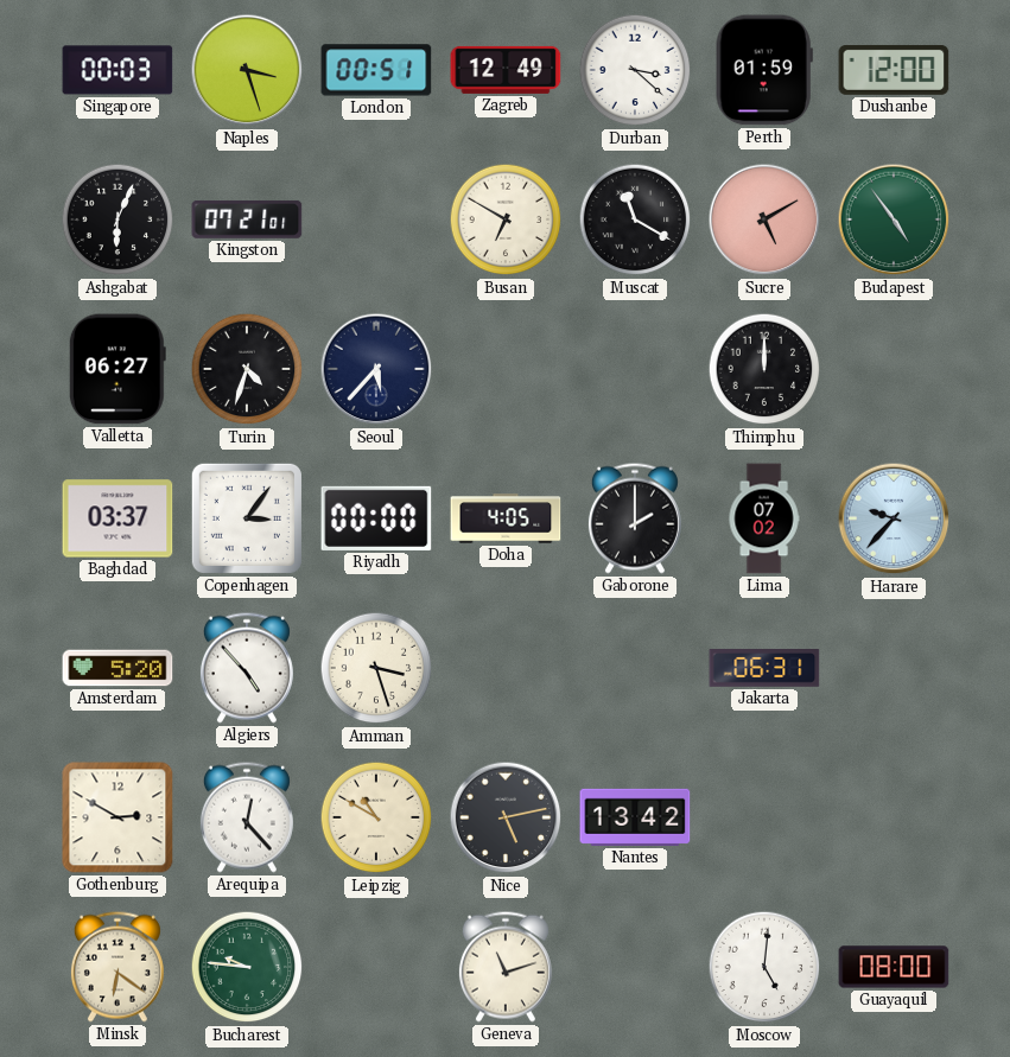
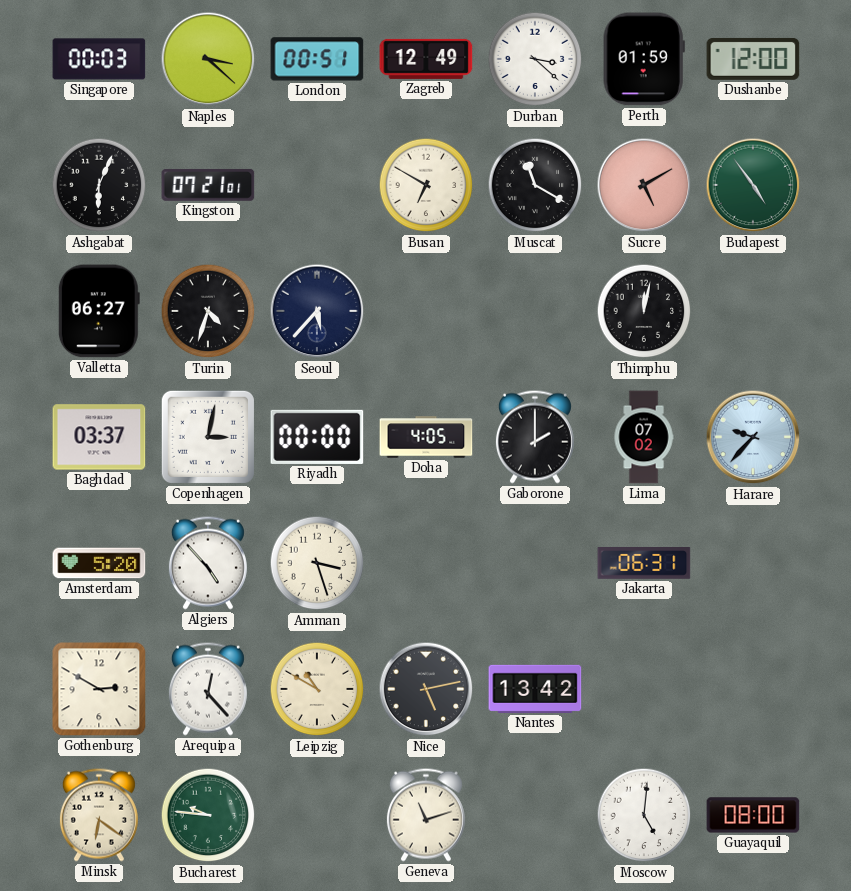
Naples: 3:27 -> 3:22 (208, 59)
Thimphu: 12:00 -> 12:02 (644, 311)
Copenhagen: 3:06 -> 3:02 (208, 437)
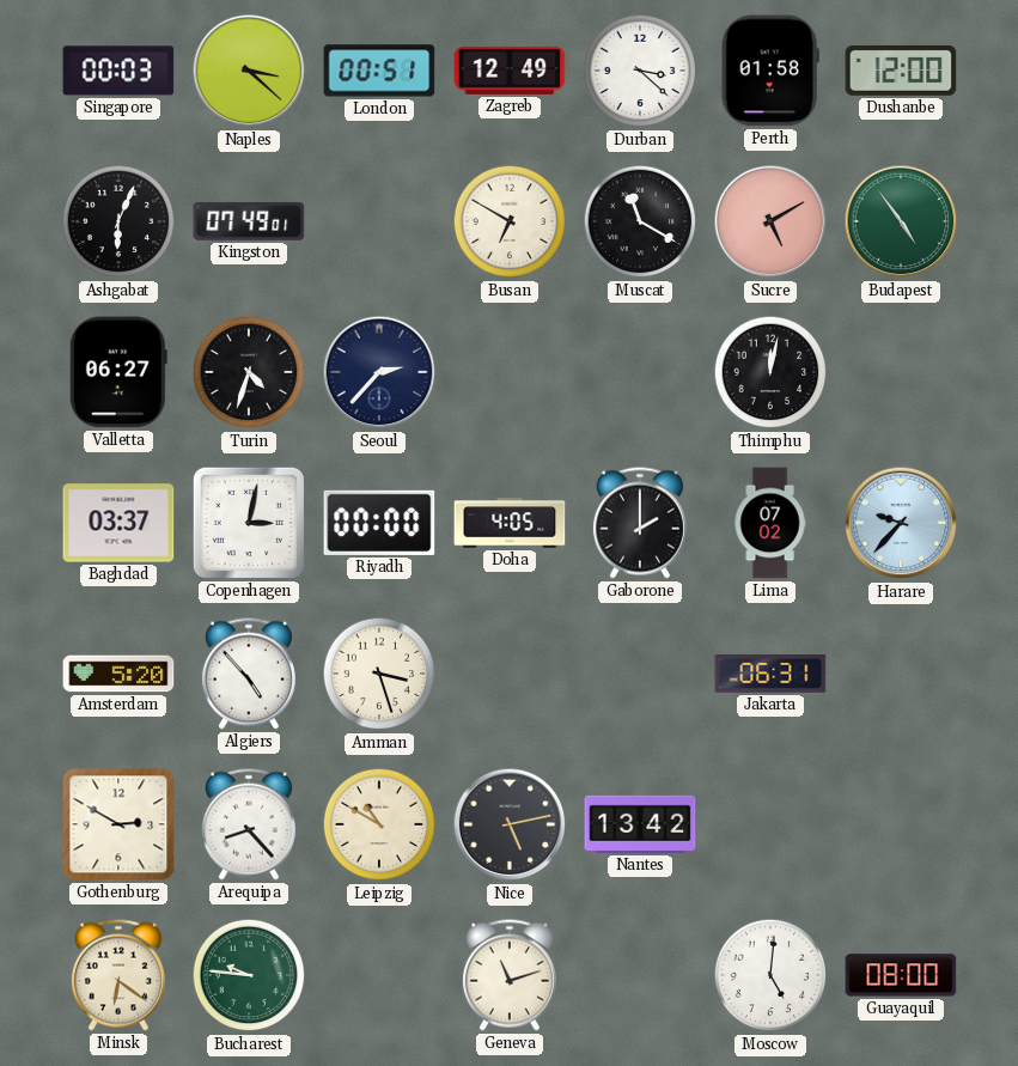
Perth: 01:59 -> 01:58 (770, 71)
Kingston: 07:21 -> 07:49 (249, 221)
Seoul: 5:37 -> 2:37 (379, 372)
Arequipa: 12:23 -> 8:23 (249, 824)
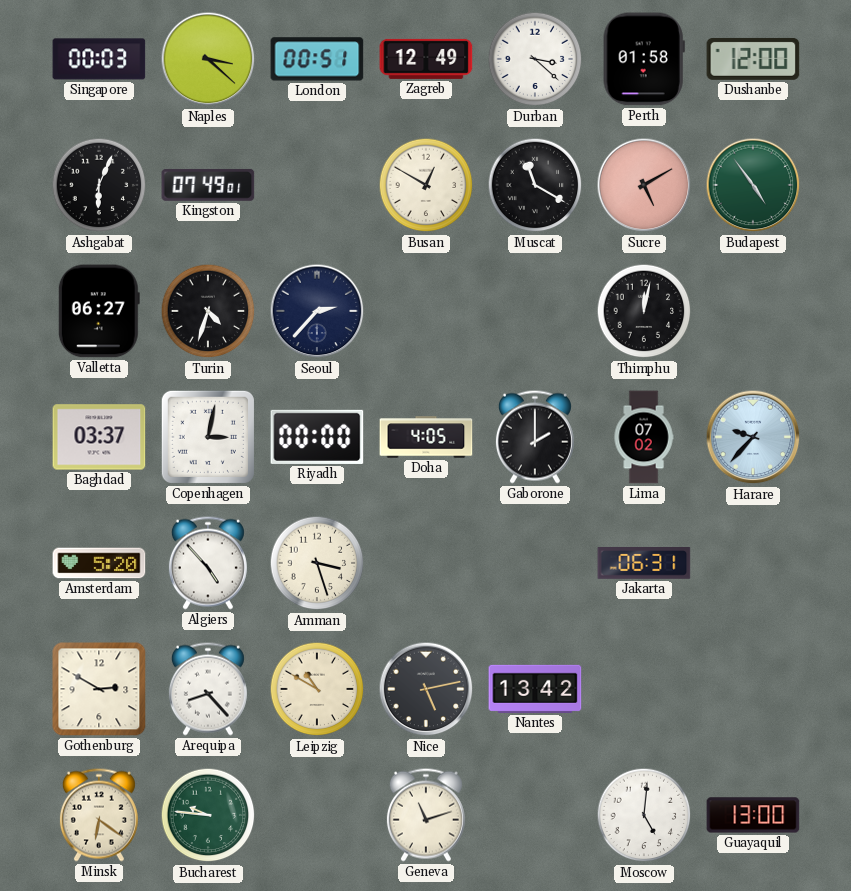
Busan: 6:50 -> 12:50 (426, 185)
Guayaquil: 08:00 -> 13:00 (753, 815)
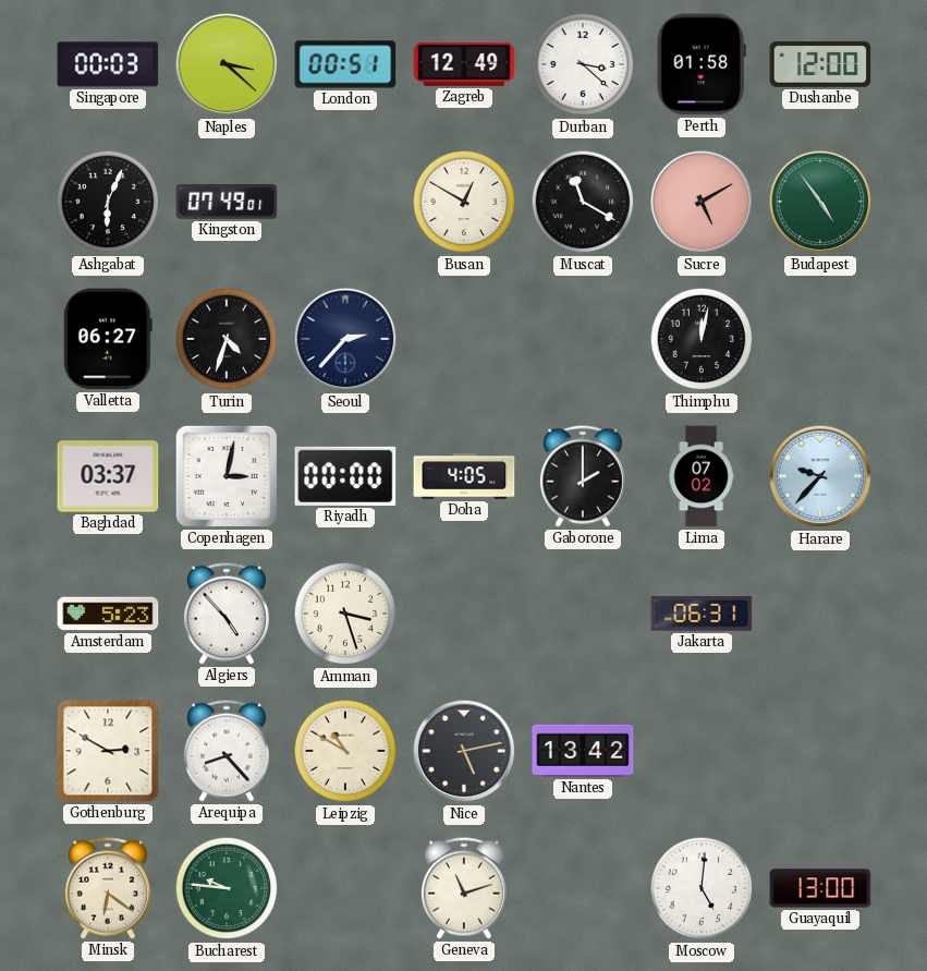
Amsterdam: 5:20 -> 5:23 (108, 614)
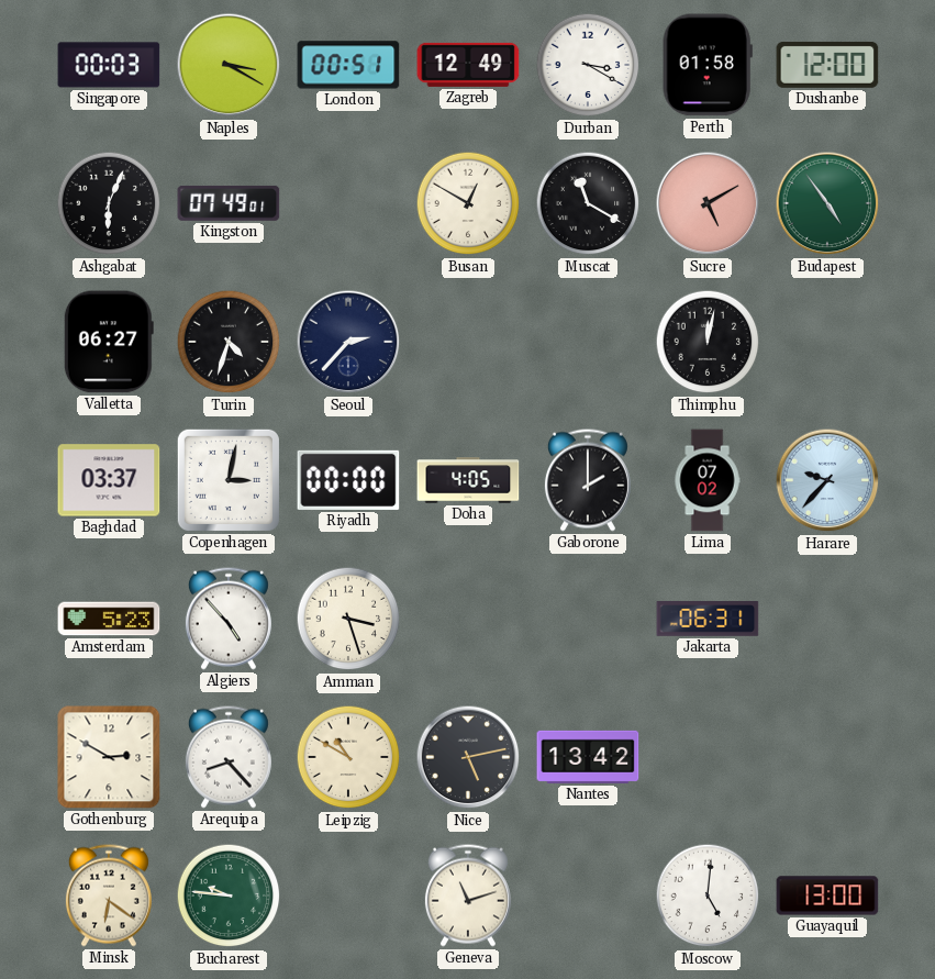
Naples: 3:22 -> 3:20 (229, 65)
Durban: 3:22 -> 3:20 (588, 65)
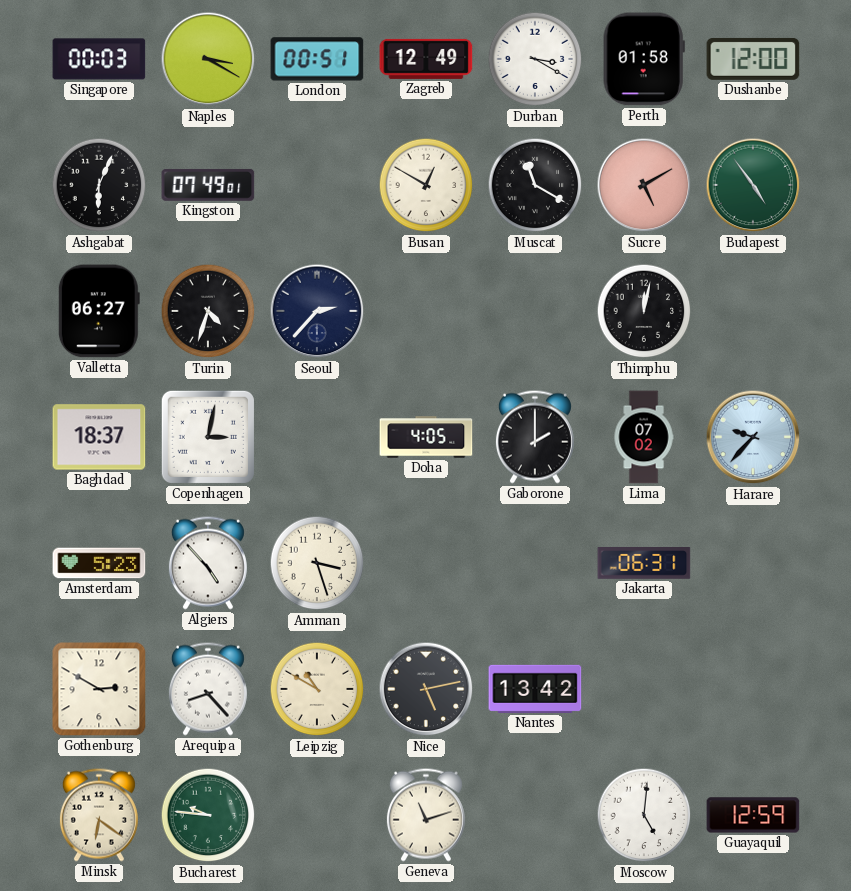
Baghdad: 03:37 -> 18:37 (99, 437)
Riyadh: 00:00 -> none (348, 480)
Guayaquil: 13:00 -> 12:59 (753, 815)
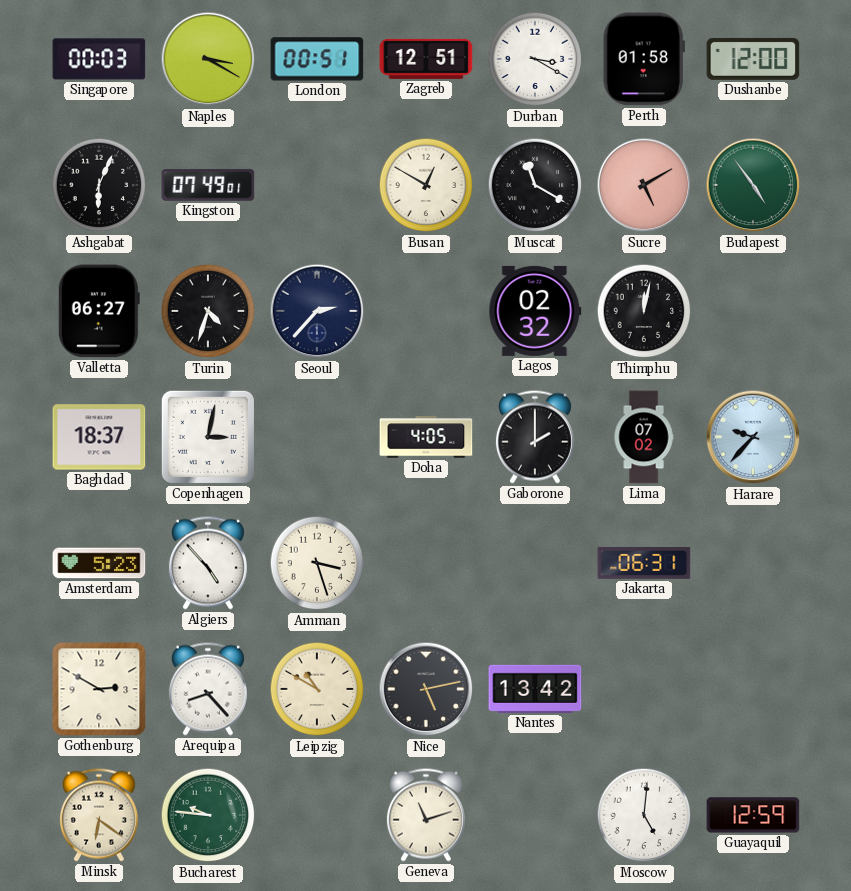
Zagreb: 12:49 -> 12:51 (426, 59)
Lagos: none -> 02:32 (535, 311)
